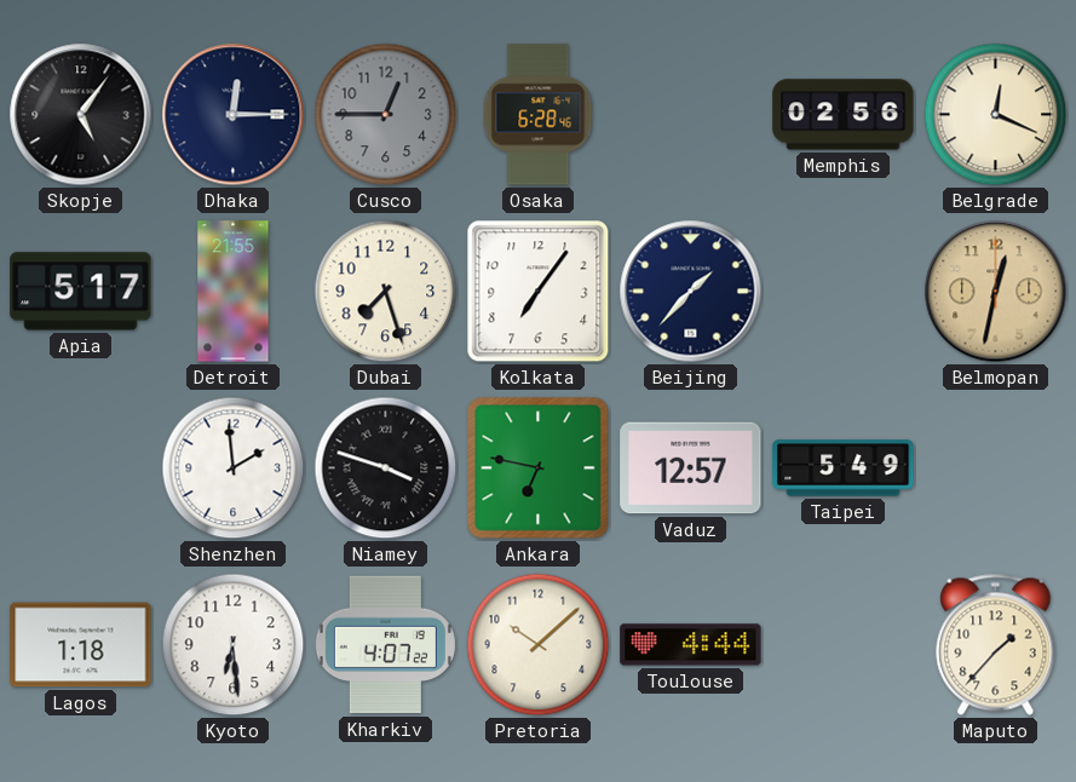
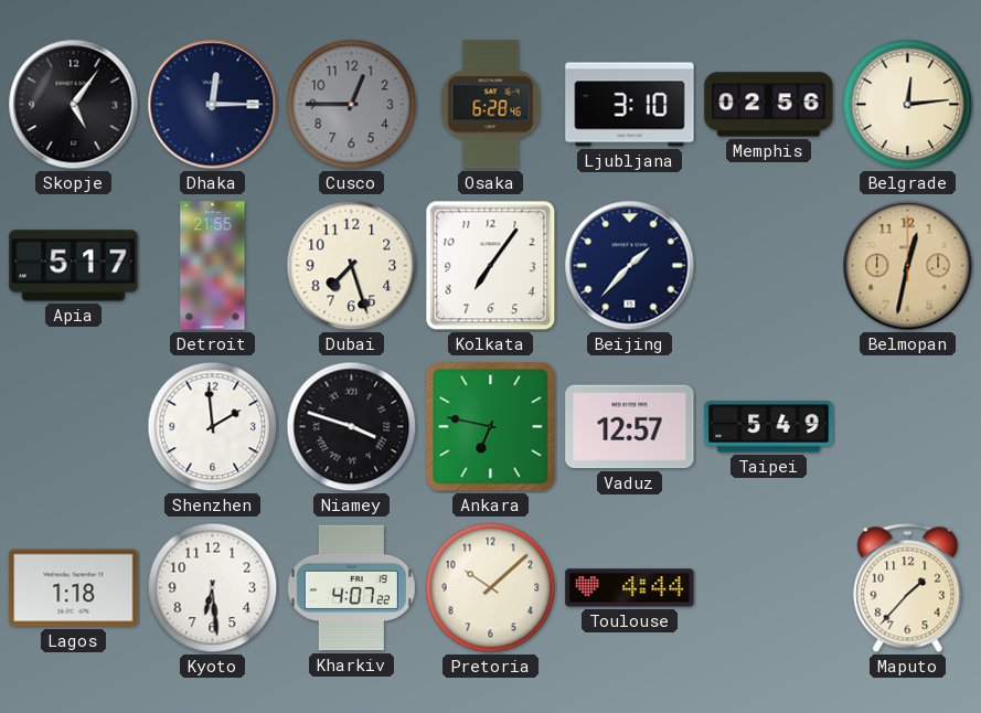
Ljubljana: none -> 3:10 (630, 105)
Belgrade: 12:19 -> 12:14 (908, 105)
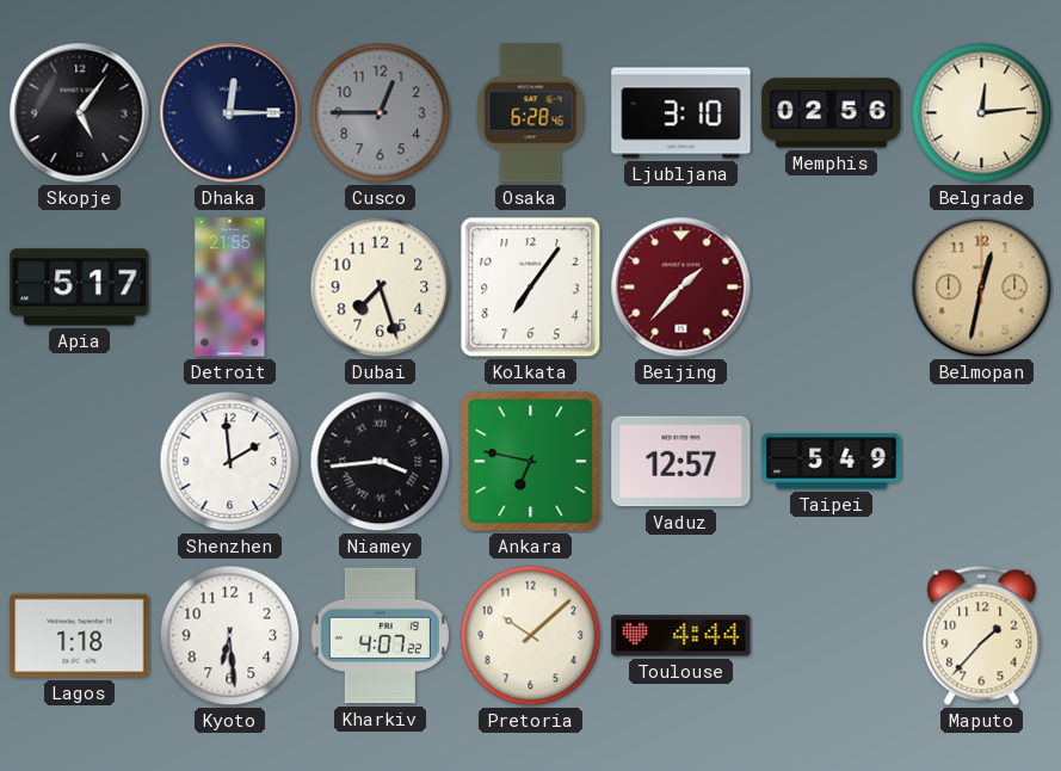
Beijing dial: navy -> burgundy (681, 288)
Niamey: 3:48 -> 3:44 (381, 462)
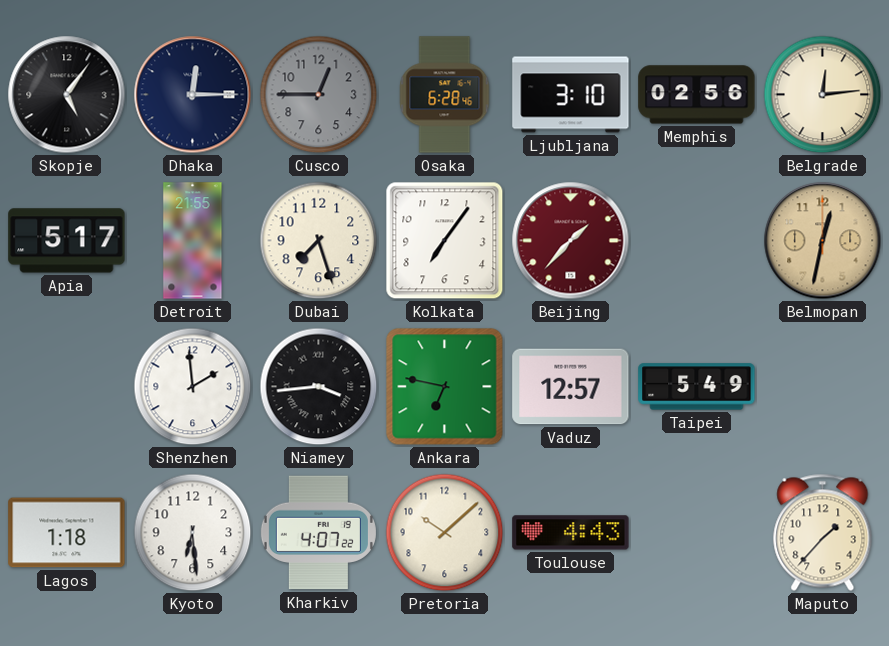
Toulouse: 4:44 -> 4:43 (571, 533)
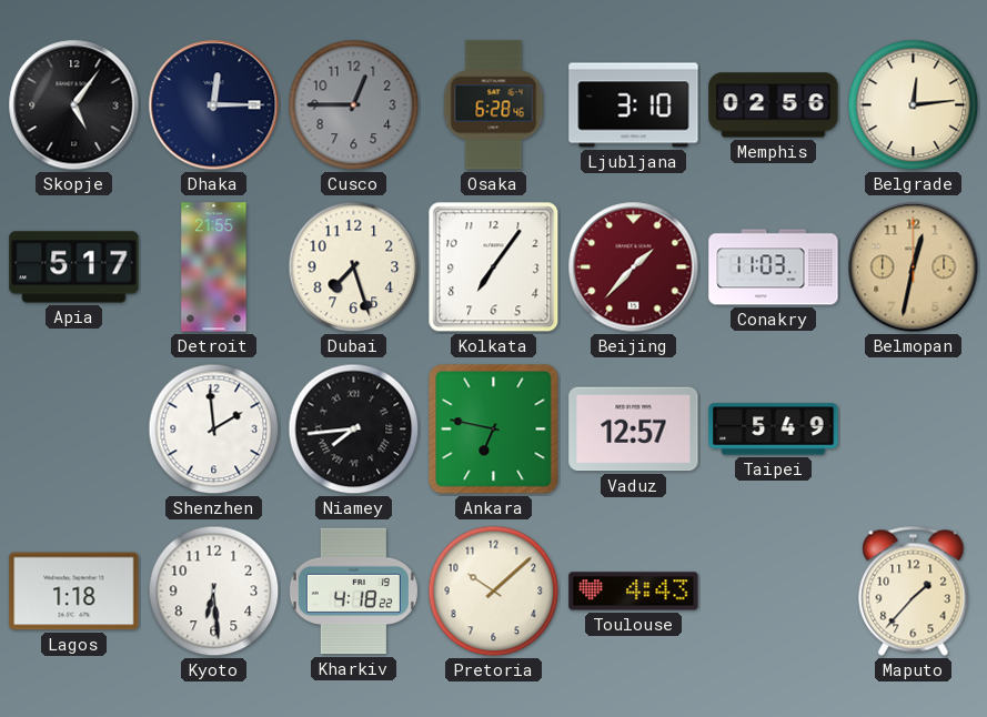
Conakry: none -> 11:03 (774, 267)
Niamey: 3:44 -> 7:44 (354, 430)
Kharkiv: 4:07 -> 4:18 (353, 592)
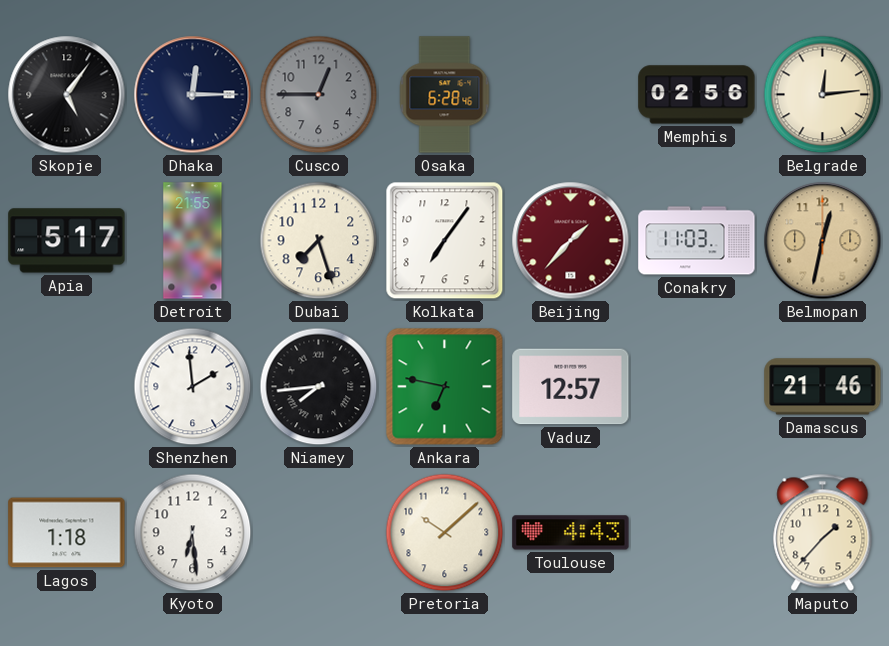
Ljubljana: 3:10 -> none (634, 105)
Taipei: 5:49 -> none (774, 430)
Damascus: none -> 21:46 (823, 387)
Kharkiv: 4:18 -> none (353, 592)
